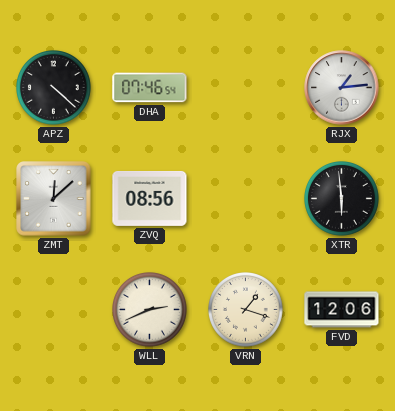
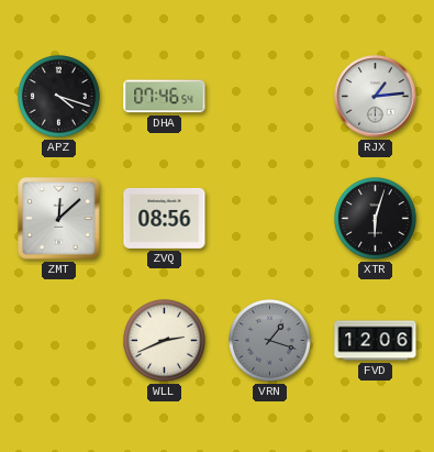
APZ: 4:22 -> 4:18 (59, 97)
XTR: 5:59 -> 6:03 (376, 219)
VRN dial: cream -> grey (270, 341)
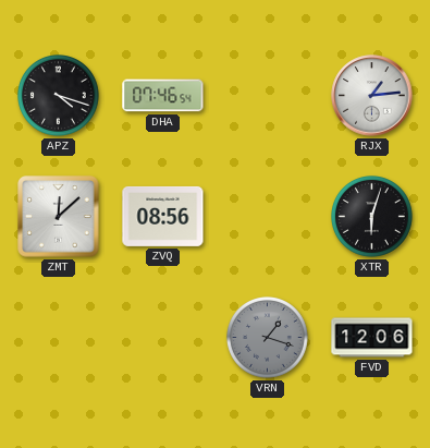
WLL: 2:41 -> none (165, 341)
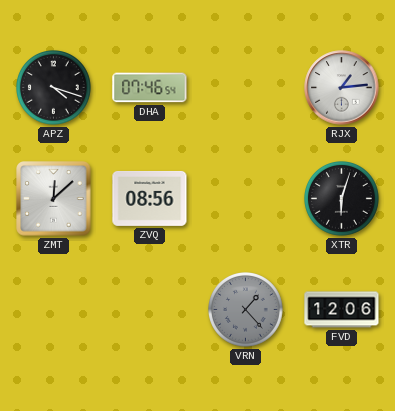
VRN: 1:18 -> 1:23 (246, 310)
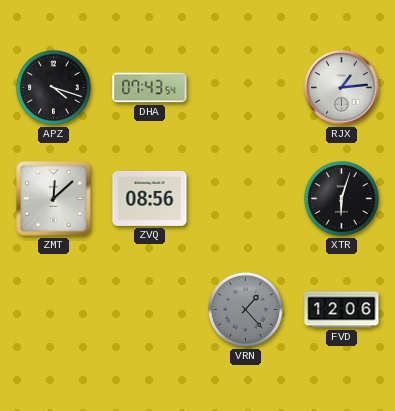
DHA: 07:46 -> 07:43 (150, 88)
